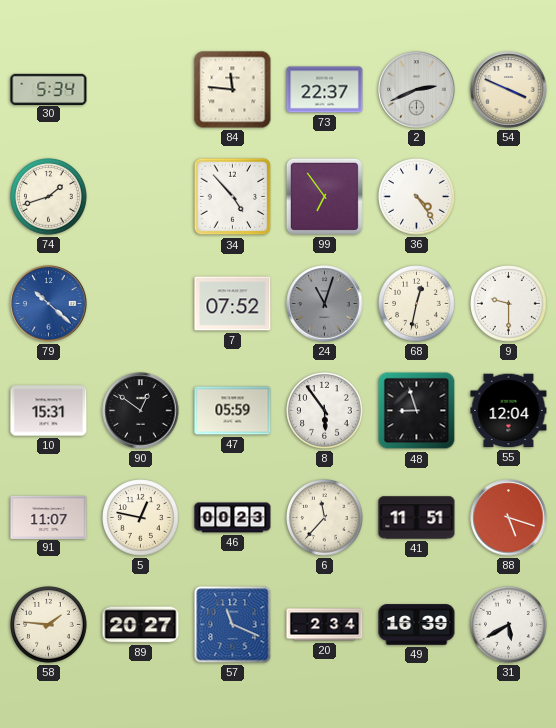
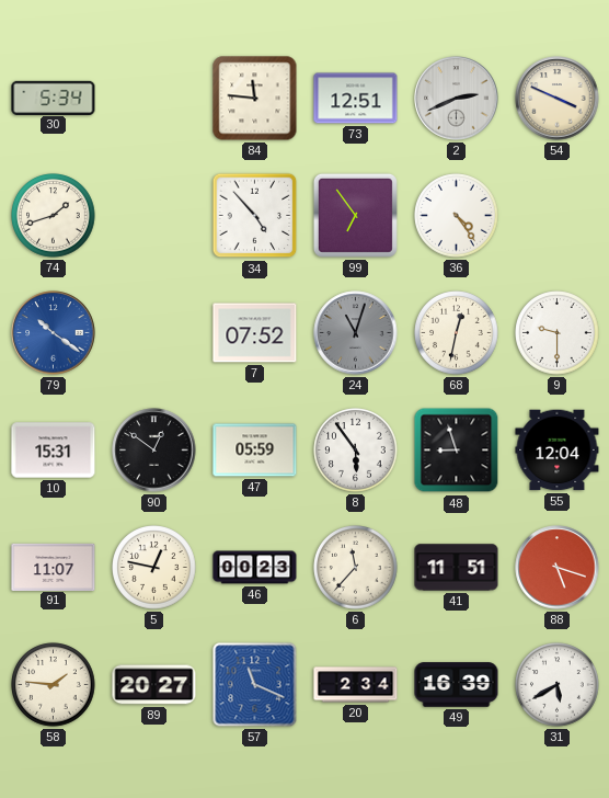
73: 22:37 -> 12:51 (356, 99)
79: 10:22 -> 10:21 (54, 333)
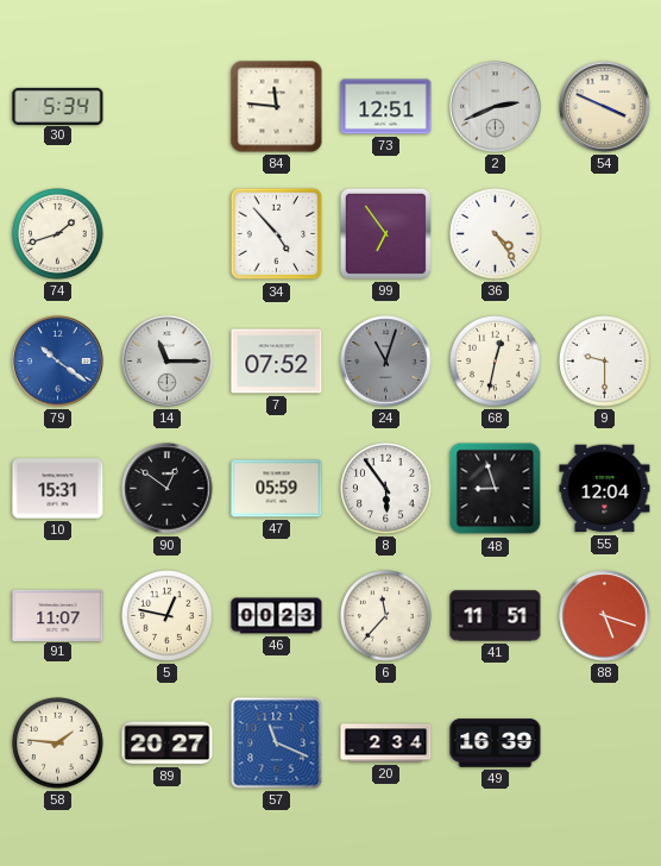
14: none -> 11:15 (168, 362)
31: 5:40 -> none (558, 685)
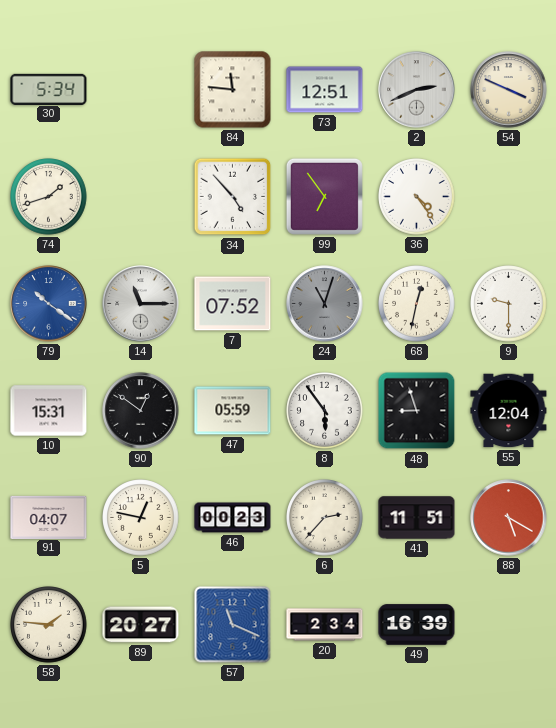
91: 11:07 -> 04:07 (49, 517)
6: 11:37 -> 2:37 (325, 518)
88: 5:18 -> 5:20 (509, 518)
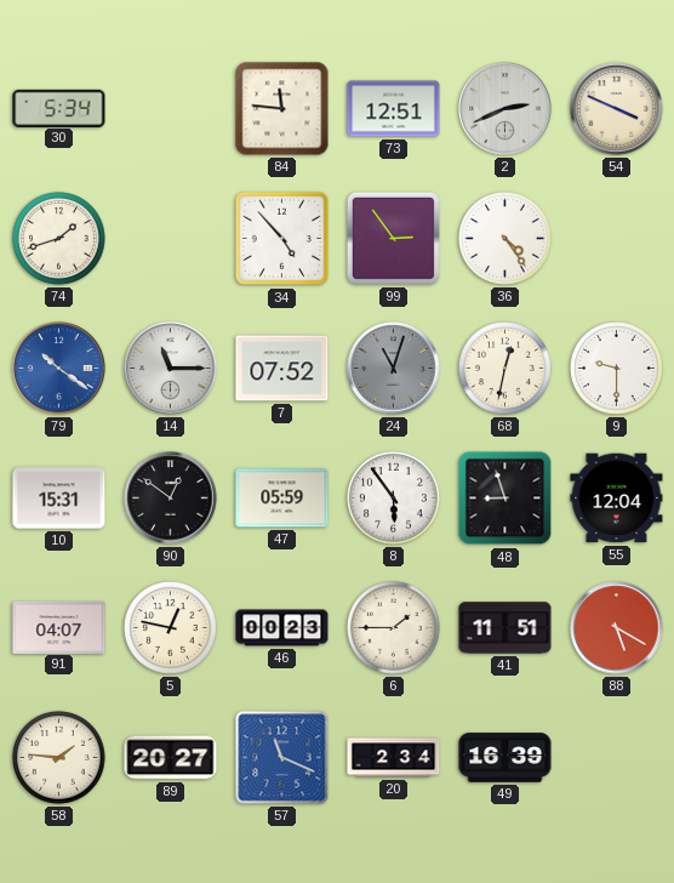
99: 6:54 -> 2:54 (393, 238)
6: 2:37 -> 1:45 (394, 628)
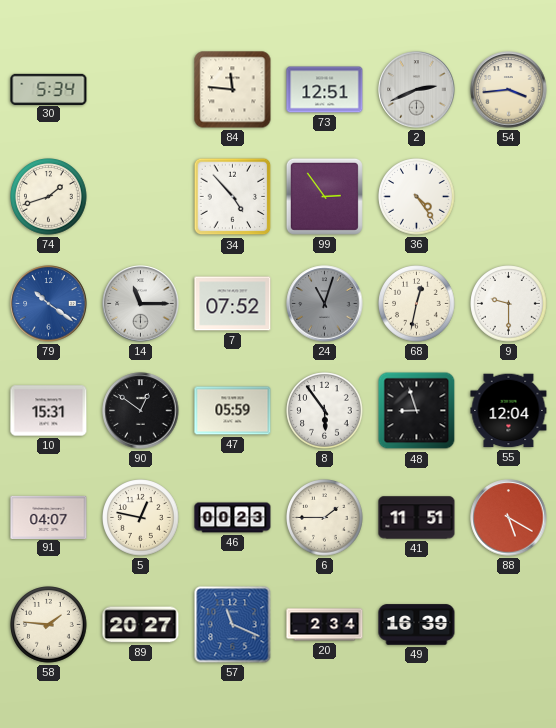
54: 3:49 -> 3:44 (509, 90)
